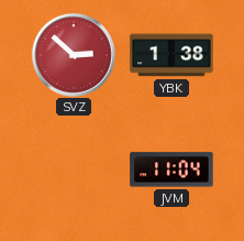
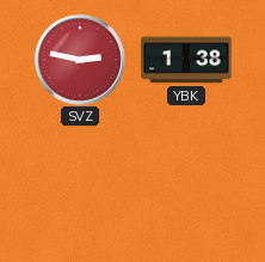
SVZ: 2:52 -> 2:47 (80, 60)
JVM: 11:04 -> none (171, 169)
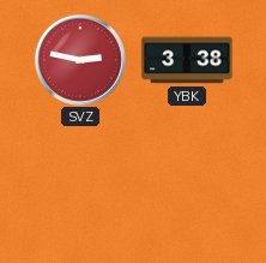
YBK: 1:38 -> 3:38 (187, 60)
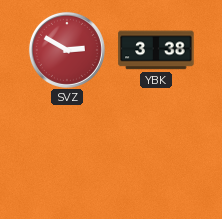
SVZ: 2:47 -> 2:50 (67, 50)
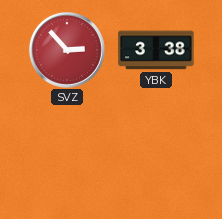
SVZ: 2:50 -> 2:53 (67, 50)
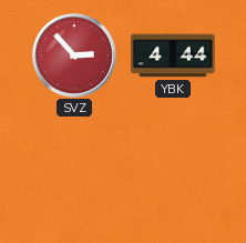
YBK: 3:38 -> 4:44 (173, 55)
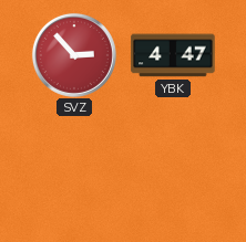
YBK: 4:44 -> 4:47 (173, 55)
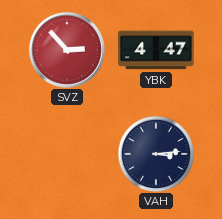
VAH: none -> 3:14 (156, 154)
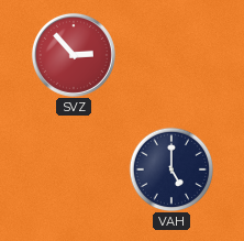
YBK: 4:47 -> none (156, 50)
VAH: 3:14 -> 5:00 (171, 169)
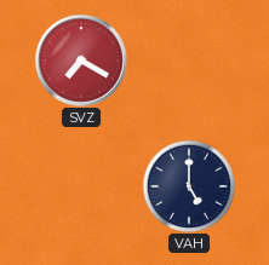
SVZ: 2:53 -> 7:20 (81, 61)
